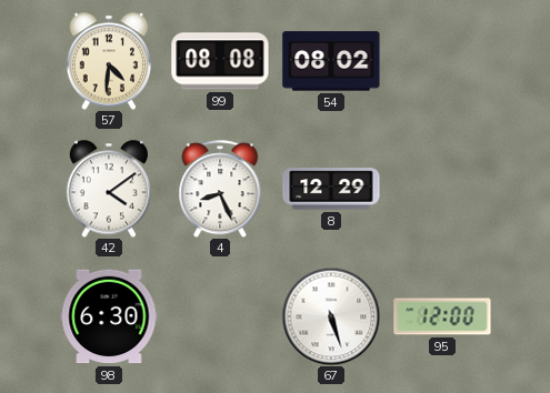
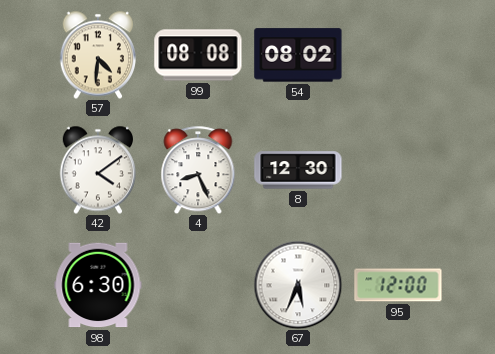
8: 12:29 -> 12:30 (298, 170)
67: 5:27 -> 5:34 (298, 285)
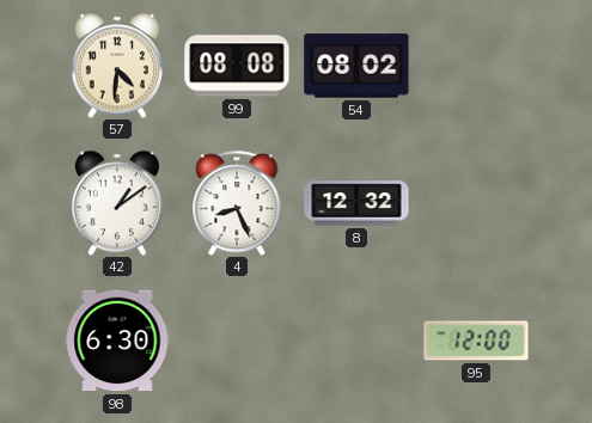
42: 4:09 -> 1:09 (116, 203)
8: 12:30 -> 12:32 (356, 203)
67: 5:34 -> none (298, 285)
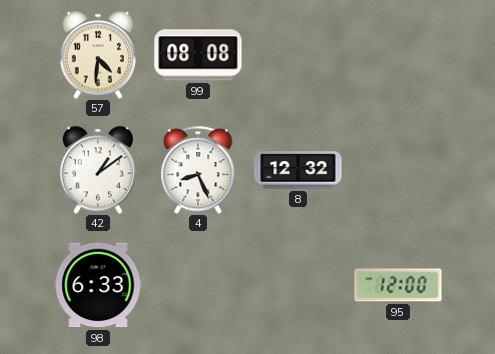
54: 08:02 -> none (356, 66)
98: 6:30 -> 6:33 (98, 285)
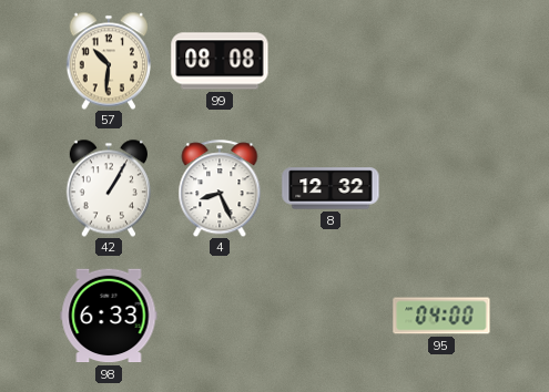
57: 4:31 -> 10:31 (108, 61)
42: 1:09 -> 1:05 (108, 188)
95: 12:00 -> 04:00 (441, 316)
